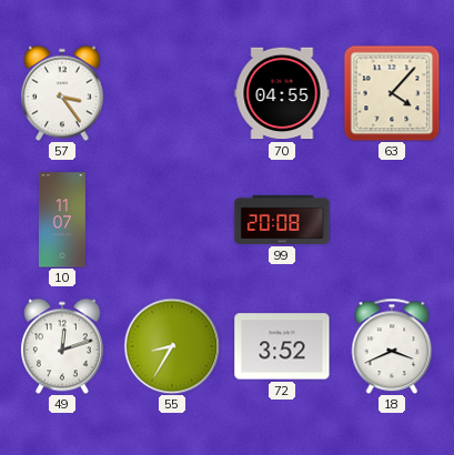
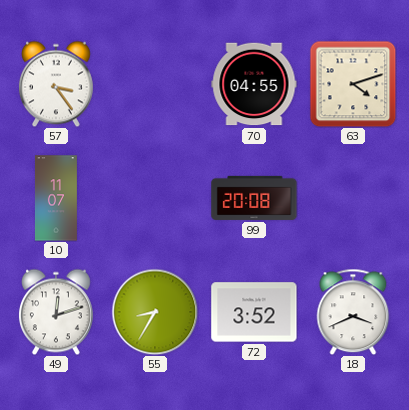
63: 4:07 -> 4:12 (353, 84)
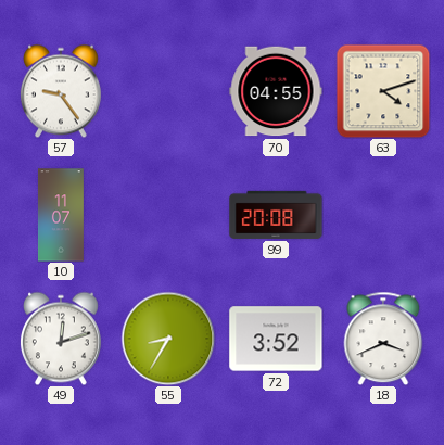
57: 3:24 -> 9:24 (61, 91)
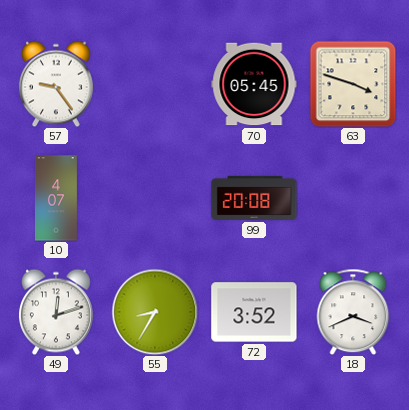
70: 04:55 -> 05:45 (254, 84)
63: 4:12 -> 3:48 (353, 84)
10: 11:07 -> 4:07 (56, 198)
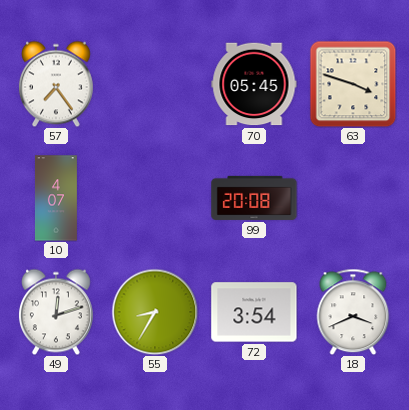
57: 9:24 -> 7:24 (56, 84)
72: 3:52 -> 3:54 (254, 312)
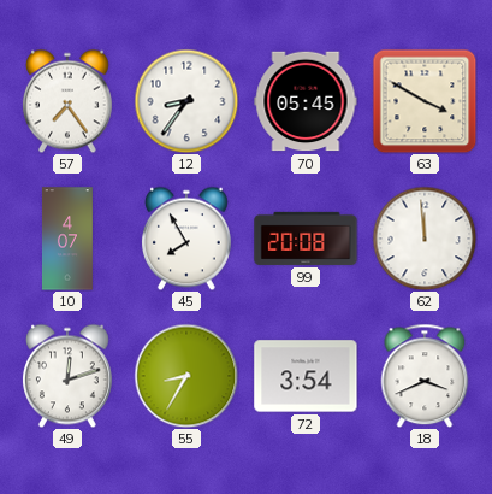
12: none -> 8:36 (186, 101)
63: 3:48 -> 3:50 (425, 101)
45: none -> 7:55 (186, 239)
62: none -> 11:59 (425, 239)
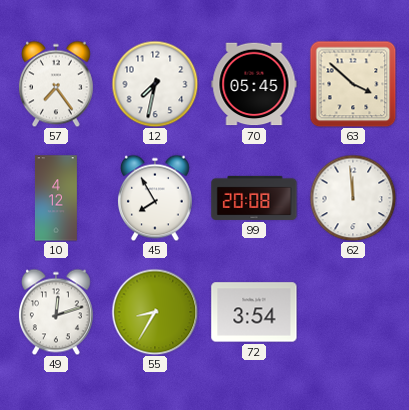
12: 8:36 -> 7:32 (155, 84)
63: 3:50 -> 3:52 (353, 84)
10: 4:07 -> 4:12 (56, 198)
18: 3:41 -> none (425, 376)
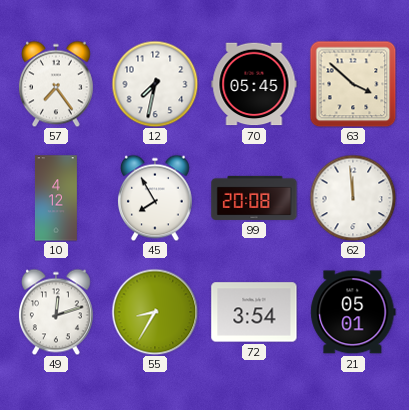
21: none -> 05:01 (353, 312)
